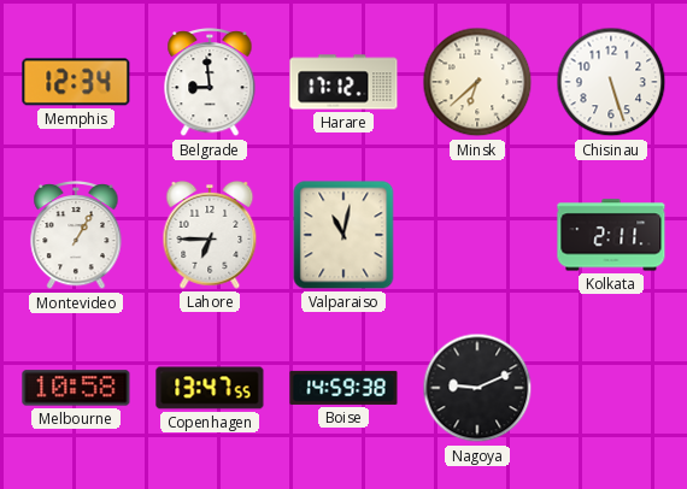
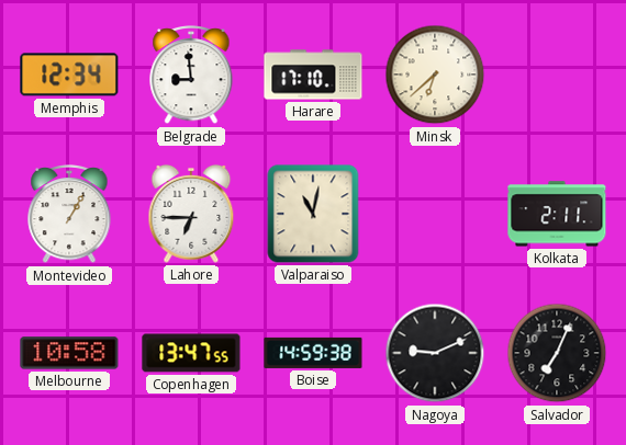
Harare: 17:12 -> 17:10 (313, 75)
Chisinau: 5:27 -> none (611, 82)
Salvador: none -> 7:04 (557, 353)
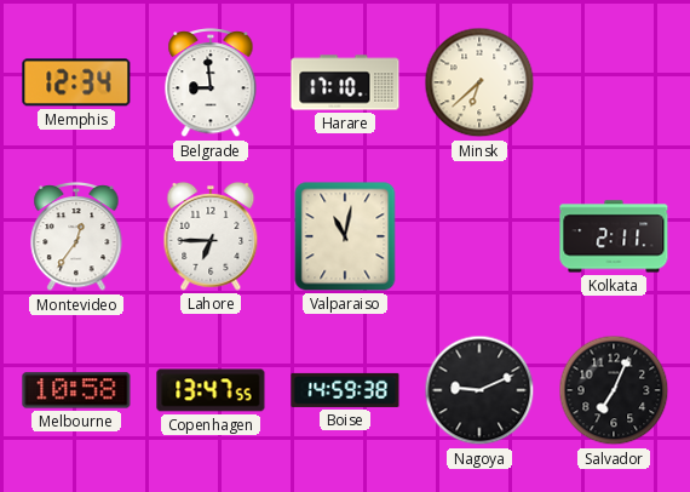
Montevideo: 1:05 -> 12:36 (76, 236)
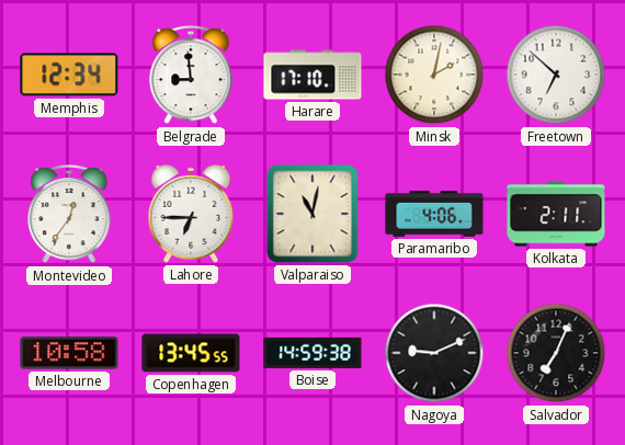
Minsk: 6:38 -> 2:02 (434, 75)
Freetown: none -> 6:52 (556, 75)
Paramaribo: none -> 4:06 (434, 214)
Copenhagen: 13:47 -> 13:45 (191, 353)
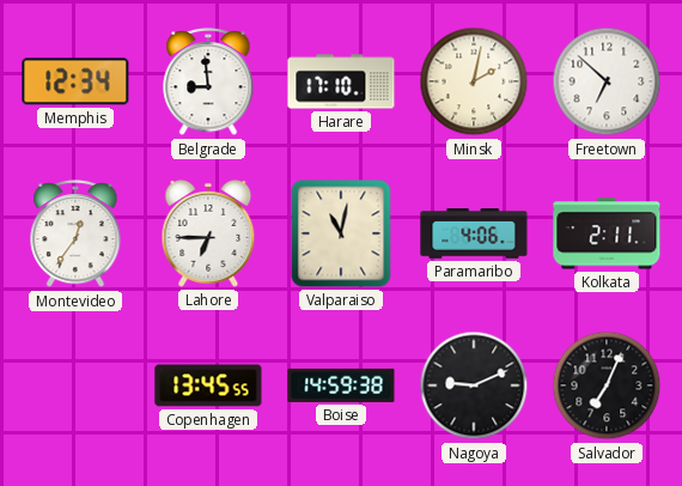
Melbourne: 10:58 -> none (69, 353)
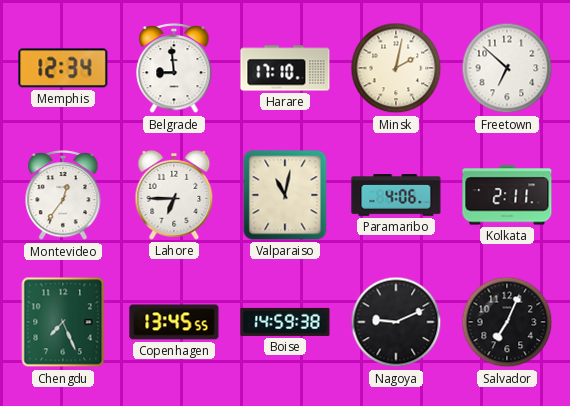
Chengdu: none -> 7:26 (63, 322)
